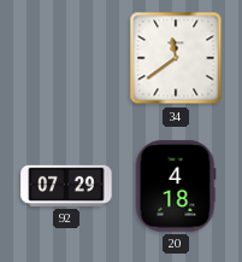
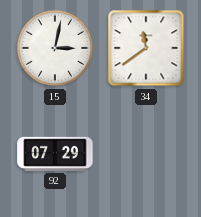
15: none -> 3:02 (55, 48)
20: 4:18 -> none (176, 186)
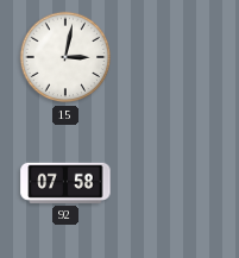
34: 11:39 -> none (146, 48)
92: 07:29 -> 07:58 (65, 183)
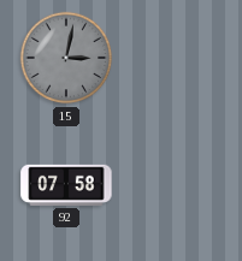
15 dial: white -> grey (66, 58)
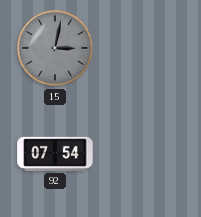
92: 07:58 -> 07:54 (55, 154)
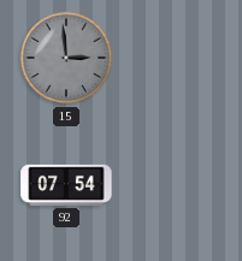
15: 3:02 -> 2:59 (66, 58)
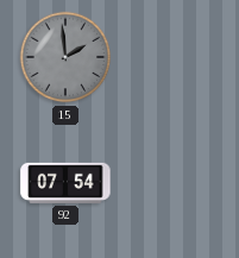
15: 2:59 -> 1:59 (65, 57)
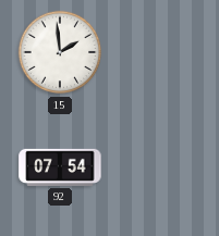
15 dial: grey -> white (60, 52)
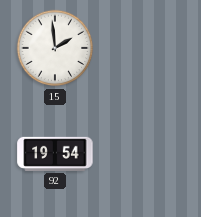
92: 07:54 -> 19:54 (55, 154)
